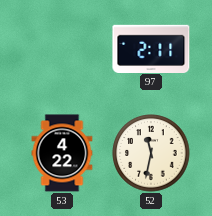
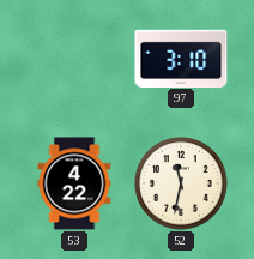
97: 2:11 -> 3:10 (181, 58)
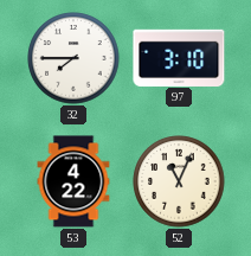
32: none -> 7:45 (73, 58)
52: 11:32 -> 11:04 (179, 181)
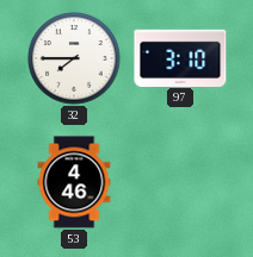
53: 4:22 -> 4:46 (74, 182)
52: 11:04 -> none (179, 181)
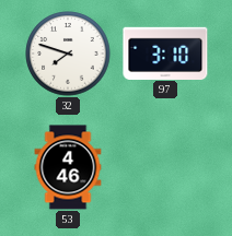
32: 7:45 -> 7:48 (68, 54)
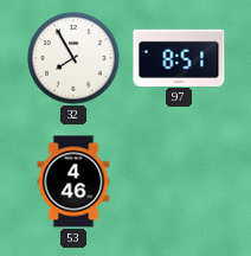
32: 7:48 -> 7:55 (73, 58)
97: 3:10 -> 8:51 (179, 57)
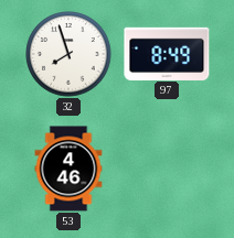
32: 7:55 -> 7:57 (68, 54)
97: 8:51 -> 8:49 (167, 53)
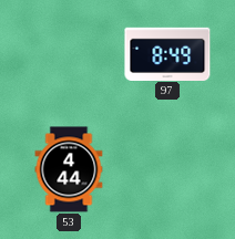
32: 7:57 -> none (68, 54)
53: 4:46 -> 4:44 (69, 169)
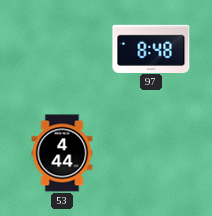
97: 8:49 -> 8:48 (151, 48)
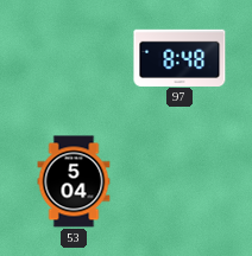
53: 4:44 -> 5:04 (74, 181)
